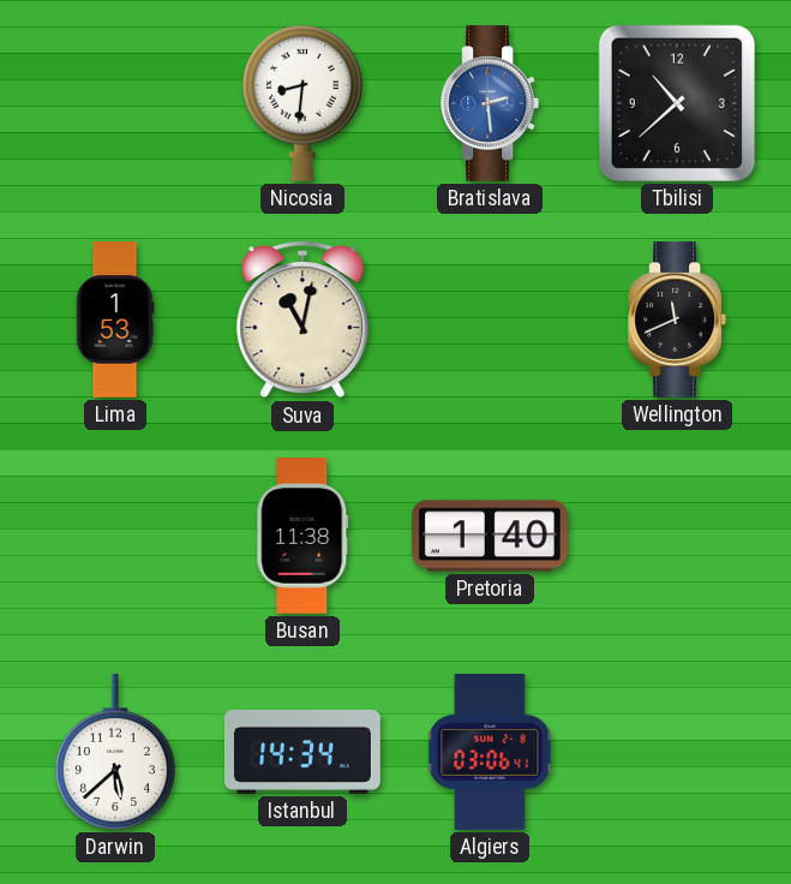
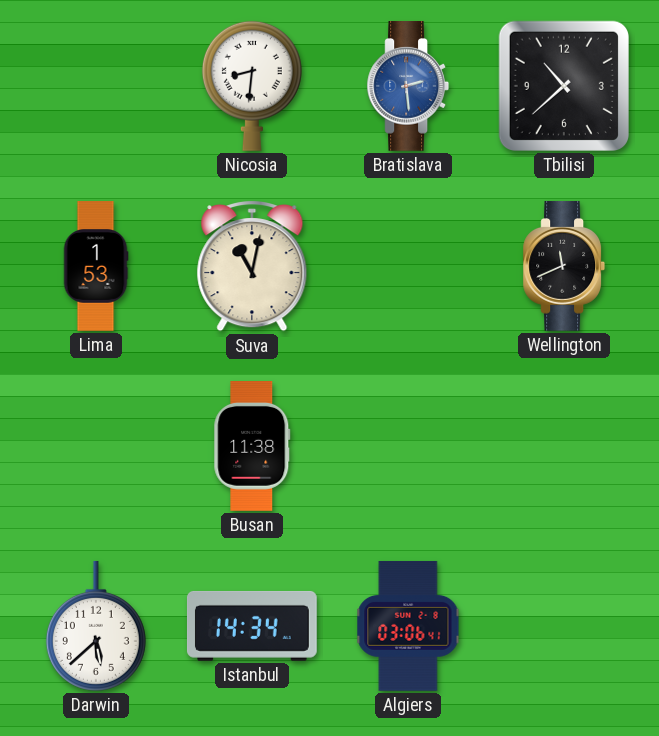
Pretoria: 1:40 -> none (490, 536)
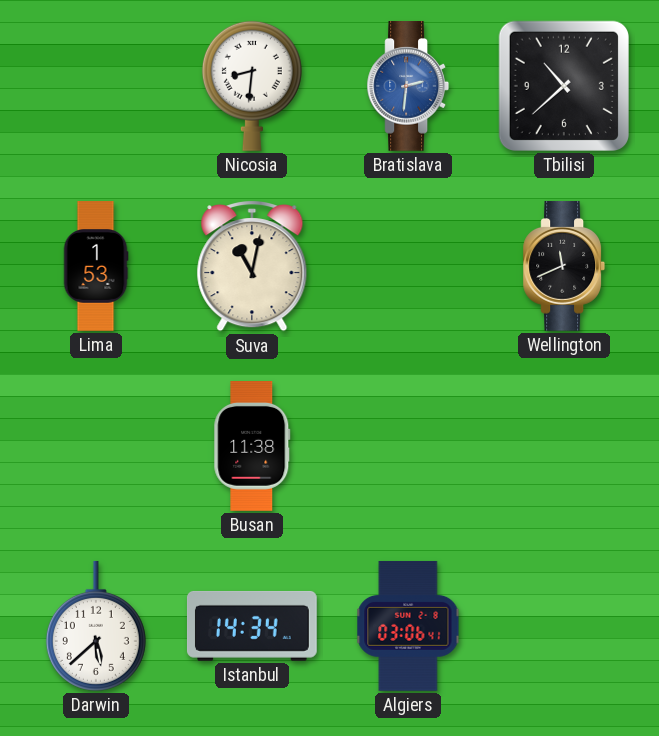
Bratislava: 2:29 -> 2:31 (408, 87)
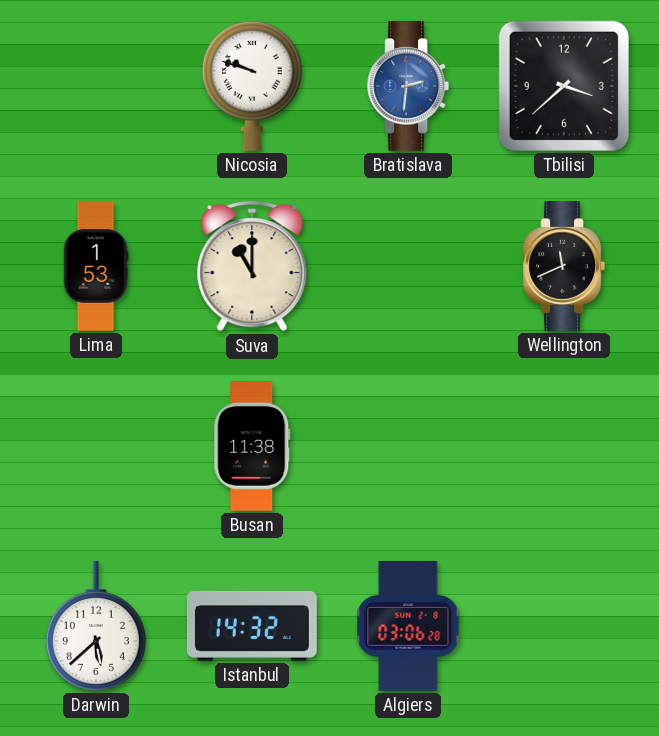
Nicosia: 8:31 -> 9:48 (252, 86)
Tbilisi: 10:38 -> 3:38 (564, 86)
Suva: 11:02 -> 11:00 (252, 267)
Istanbul: 14:34 -> 14:32 (252, 626)
Algiers: 03:06:41 -> 03:06:28 (408, 626)
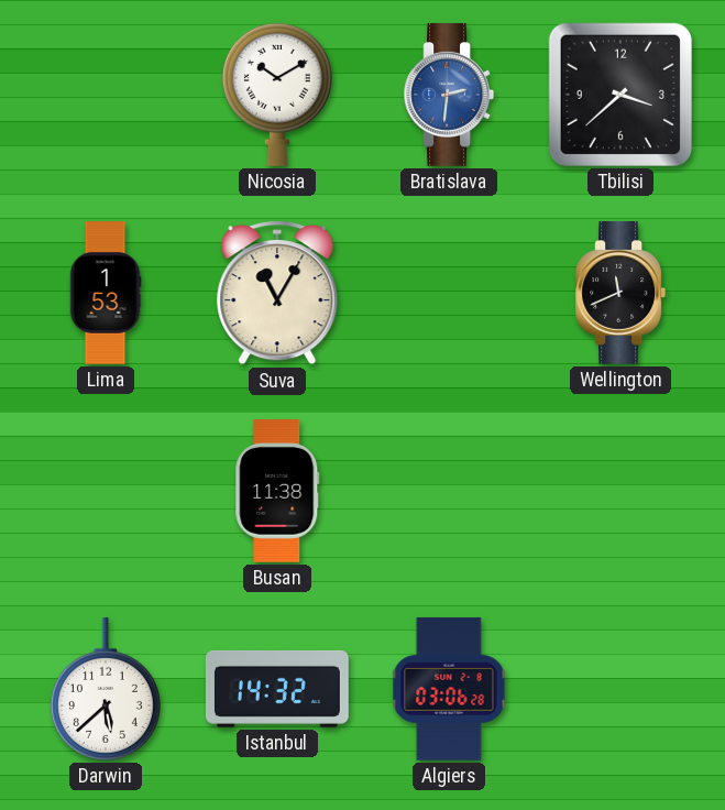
Nicosia: 9:48 -> 10:10 (277, 95)
Suva: 11:00 -> 11:05 (277, 294)
